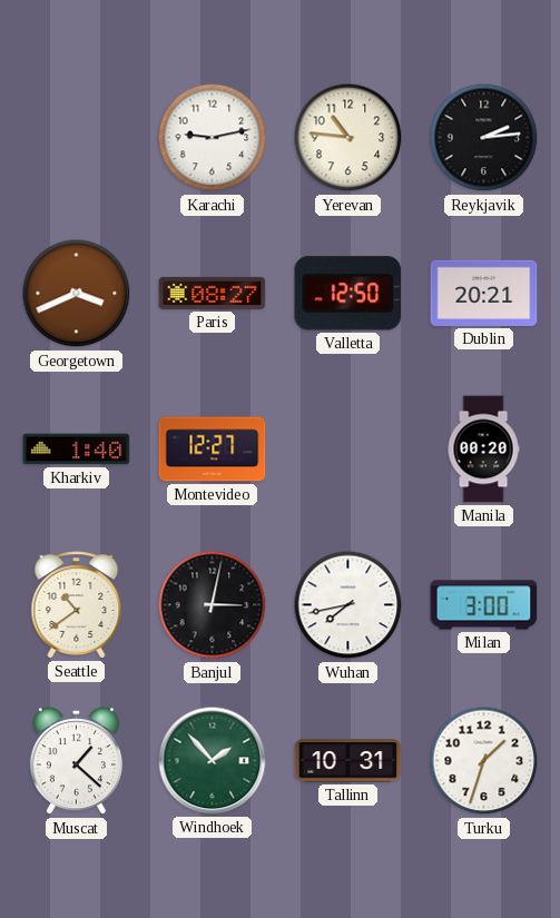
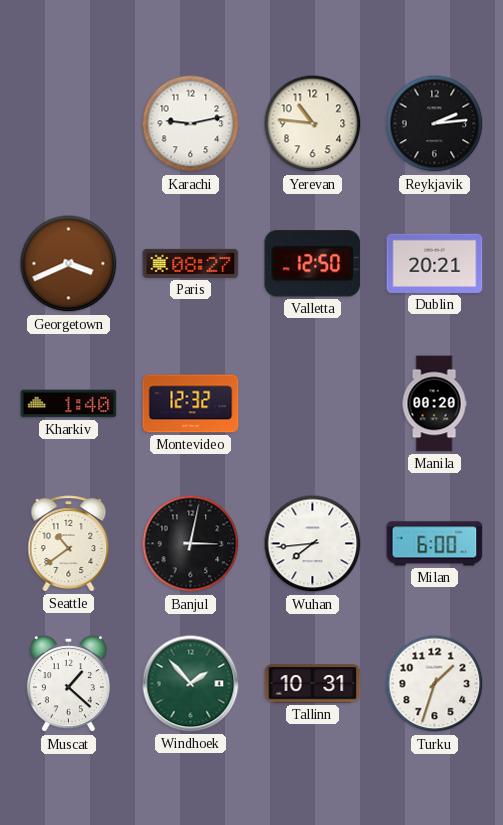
Montevideo: 12:27 -> 12:32 (191, 404)
Wuhan: 7:43 -> 7:44 (313, 544)
Milan: 3:00 -> 6:00 (435, 544)
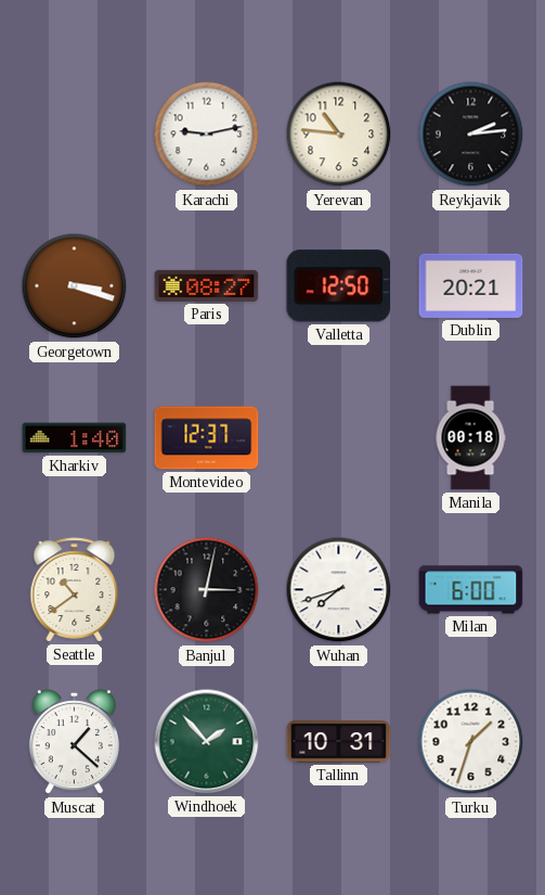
Georgetown: 3:41 -> 3:18 (75, 286)
Montevideo: 12:32 -> 12:37 (207, 438)
Manila: 00:20 -> 00:18 (470, 438)
Wuhan: 7:44 -> 7:42 (339, 590)
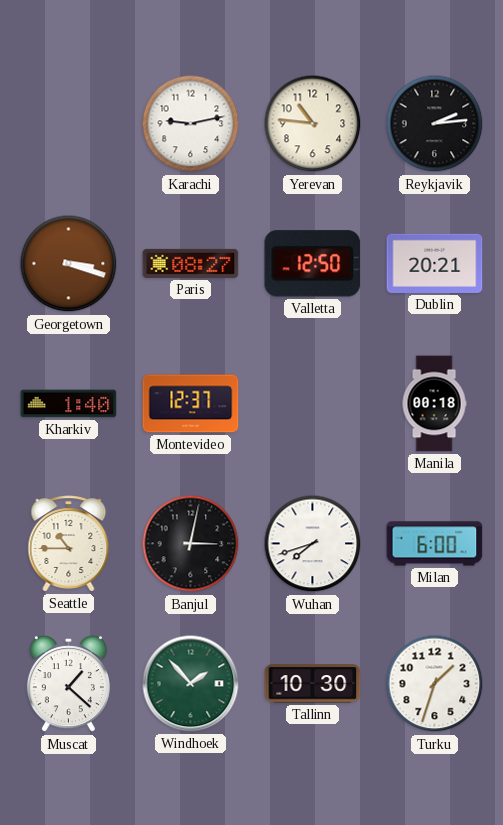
Seattle: 10:39 -> 10:45 (69, 544)
Tallinn: 10:31 -> 10:30 (313, 684)
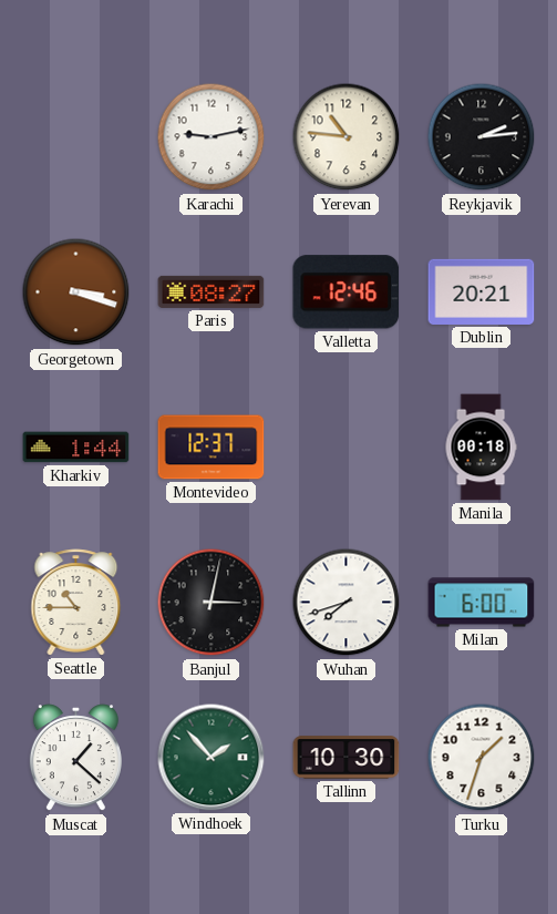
Valletta: 12:50 -> 12:46 (347, 292)
Kharkiv: 1:40 -> 1:44 (76, 448)
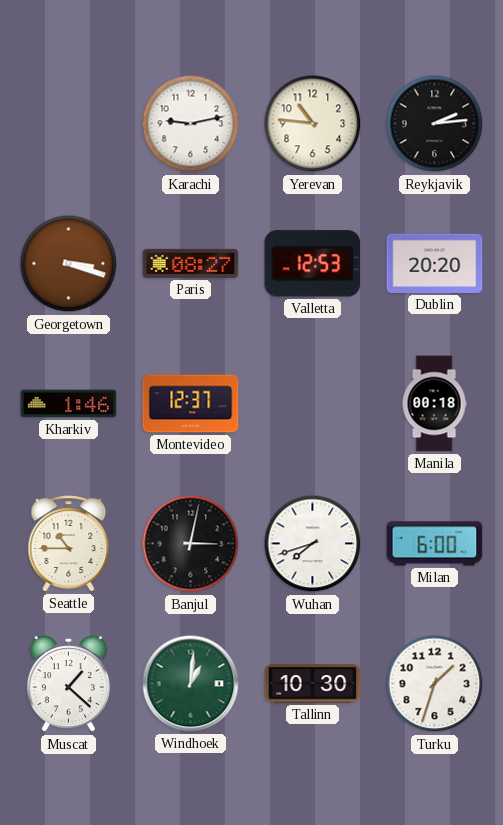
Valletta: 12:46 -> 12:53 (313, 264)
Dublin: 20:21 -> 20:20 (435, 263)
Kharkiv: 1:44 -> 1:46 (69, 404)
Windhoek: 1:53 -> 1:01 (191, 684)
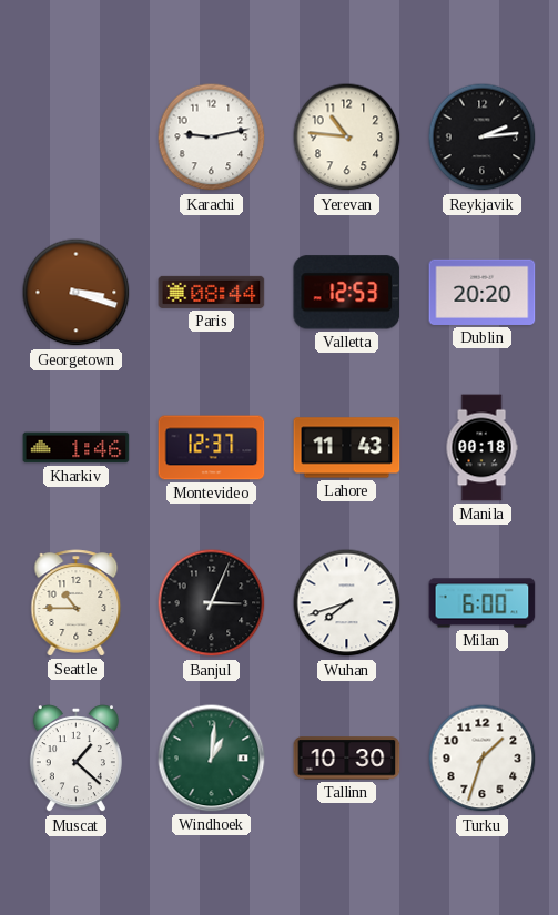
Paris: 08:27 -> 08:44 (212, 292)
Lahore: none -> 11:43 (347, 448)
Banjul: 3:02 -> 3:04 (212, 603)
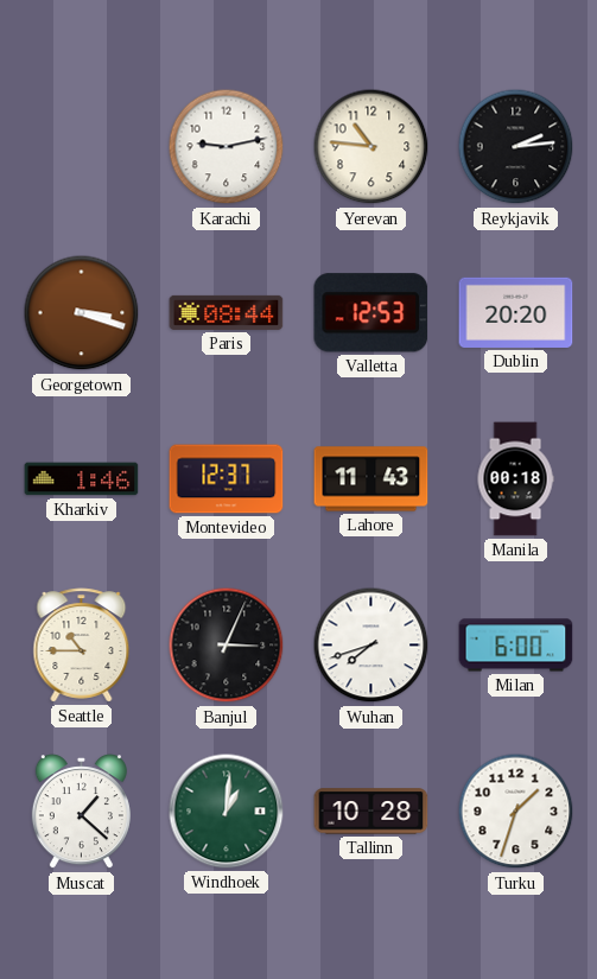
Tallinn: 10:30 -> 10:28 (371, 812)
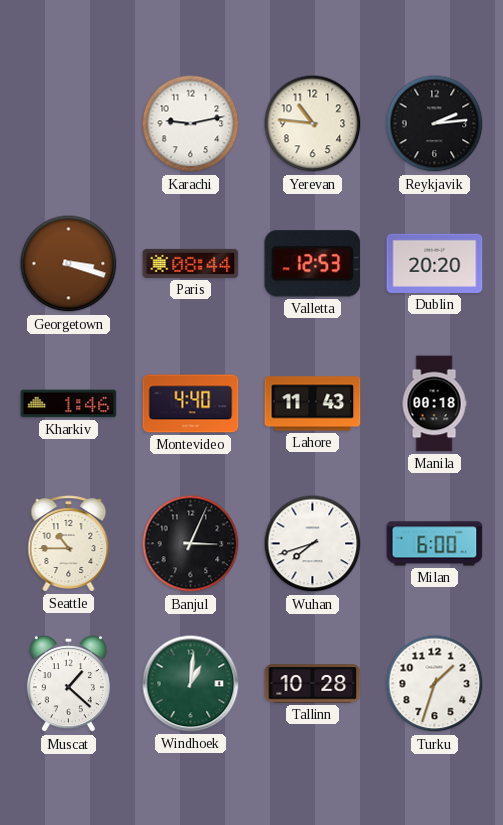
Montevideo: 12:37 -> 4:40 (191, 404)
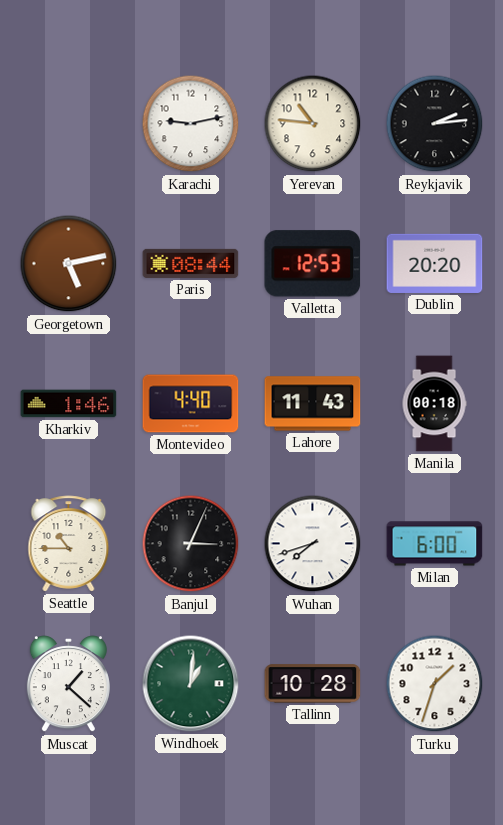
Georgetown: 3:18 -> 5:13 (69, 264)
